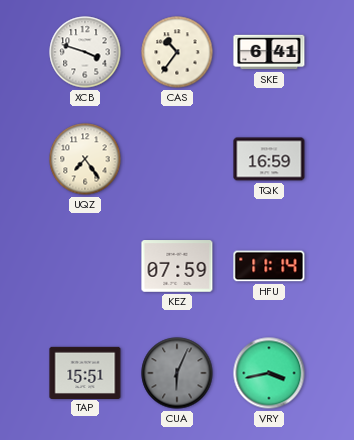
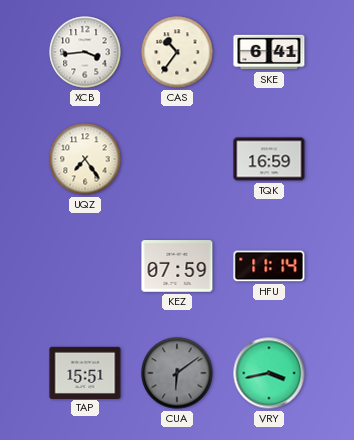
XCB: 3:48 -> 3:44 (85, 52)
CUA: 6:04 -> 6:09 (177, 373)
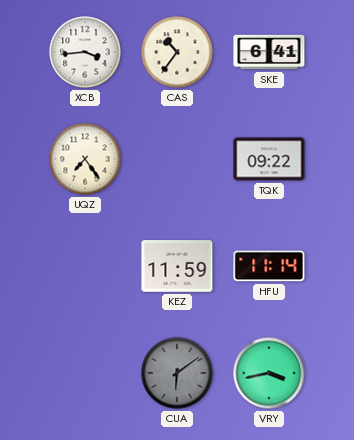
TQK: 16:59 -> 09:22 (269, 159)
KEZ: 07:59 -> 11:59 (177, 266)
TAP: 15:51 -> none (85, 372)
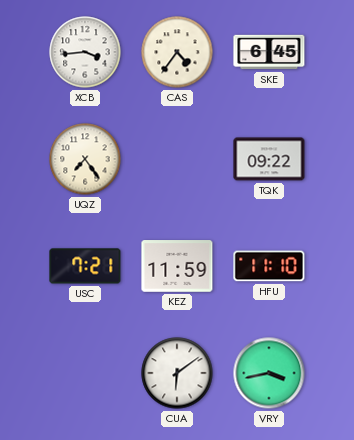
CAS: 10:36 -> 4:36 (177, 52)
SKE: 6:41 -> 6:45 (269, 52)
USC: none -> 7:21 (85, 266)
HFU: 11:14 -> 11:10 (269, 266)
CUA dial: grey -> white (177, 373)
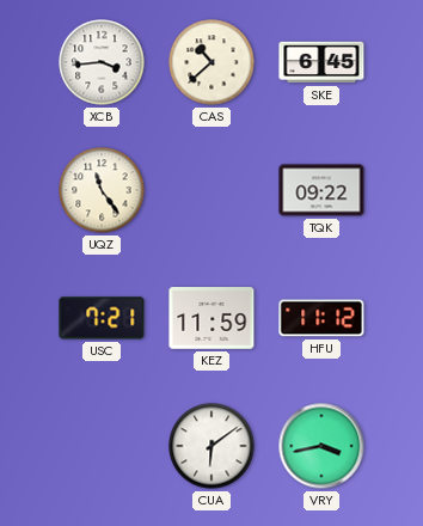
CAS: 4:36 -> 10:38 (211, 62)
UQZ: 7:24 -> 11:24 (102, 190)
HFU: 11:10 -> 11:12 (321, 318)
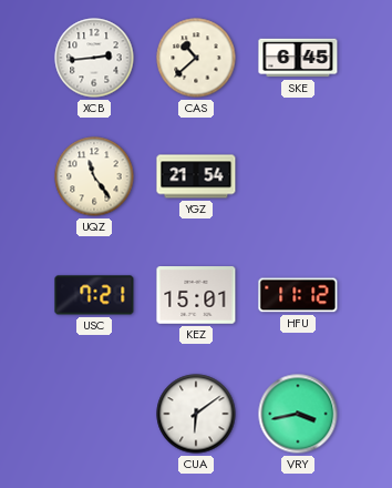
XCB: 3:44 -> 2:44 (94, 58)
YGZ: none -> 21:54 (196, 176)
TQK: 09:22 -> none (321, 190)
KEZ: 11:59 -> 15:01 (196, 295)
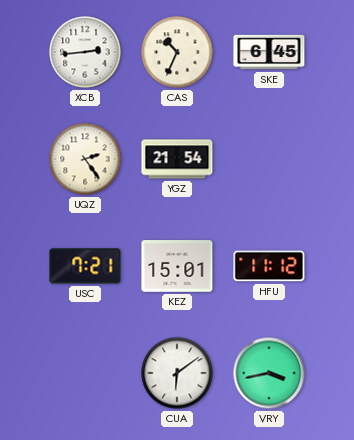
CAS: 10:38 -> 10:34 (177, 52)
UQZ: 11:24 -> 2:24 (85, 159)
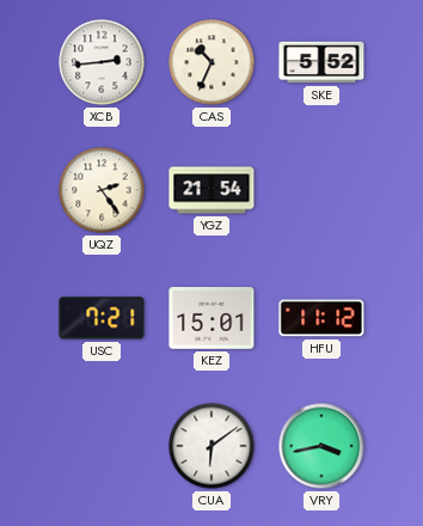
SKE: 6:45 -> 5:52 (321, 62)
